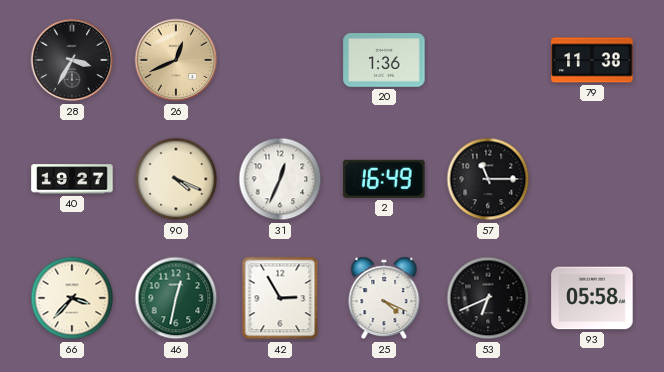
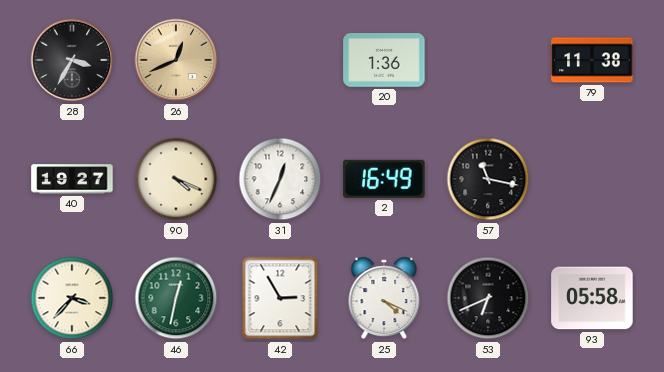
57: 11:15 -> 11:17 (488, 179)
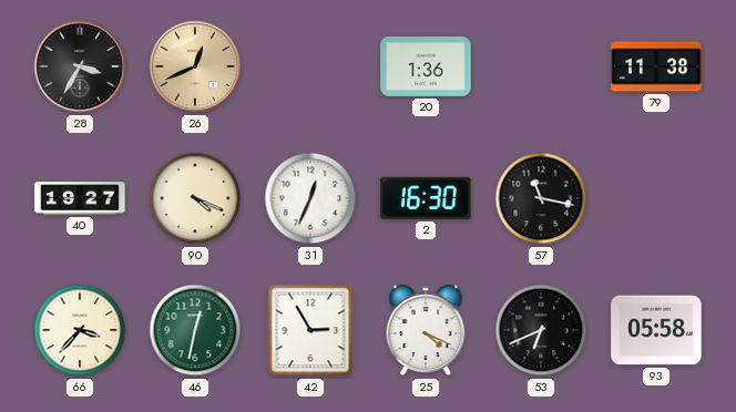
2: 16:49 -> 16:30 (426, 198)
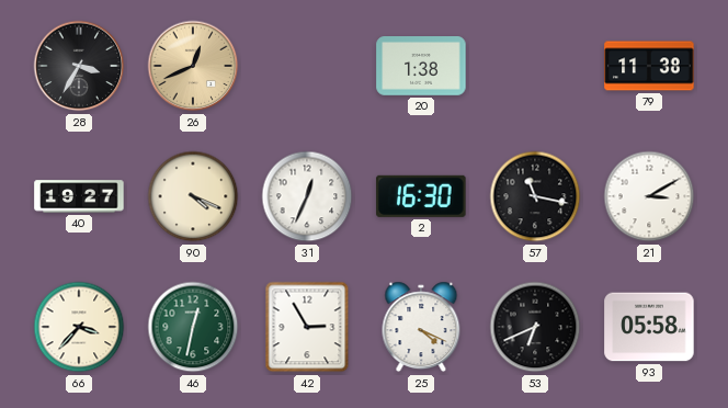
20: 1:36 -> 1:38 (421, 67)
21: none -> 3:10 (649, 196)
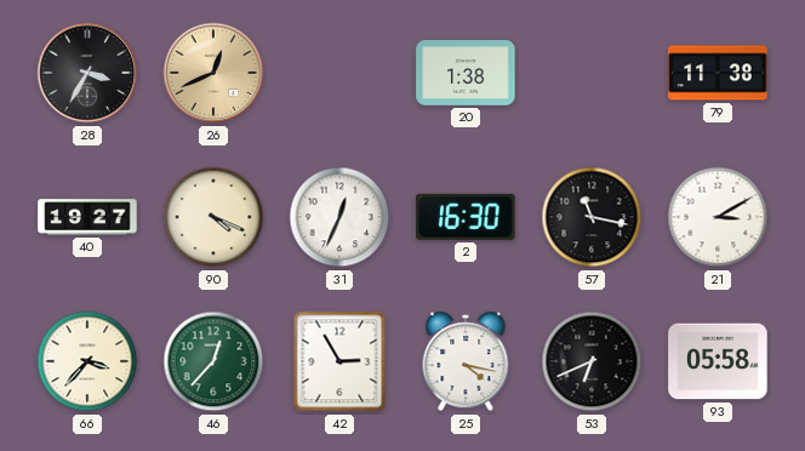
46: 12:32 -> 12:37 (213, 361)
25: 4:19 -> 4:17 (466, 361)
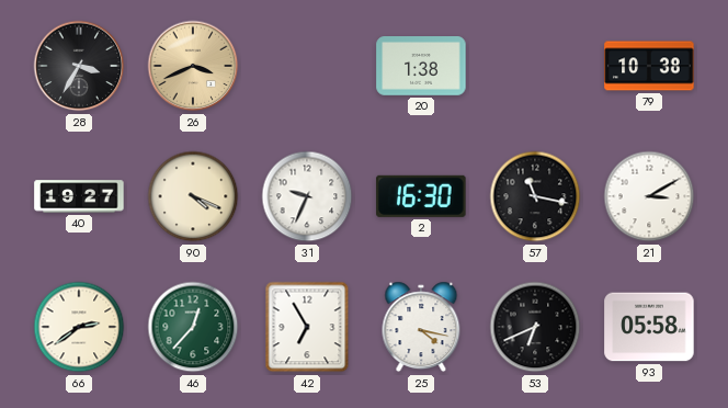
26: 12:41 -> 3:41 (193, 66)
79: 11:38 -> 10:38 (649, 66)
31: 12:34 -> 9:34 (307, 196)
66: 3:37 -> 2:39 (79, 327)
42: 2:55 -> 6:55 (307, 327)
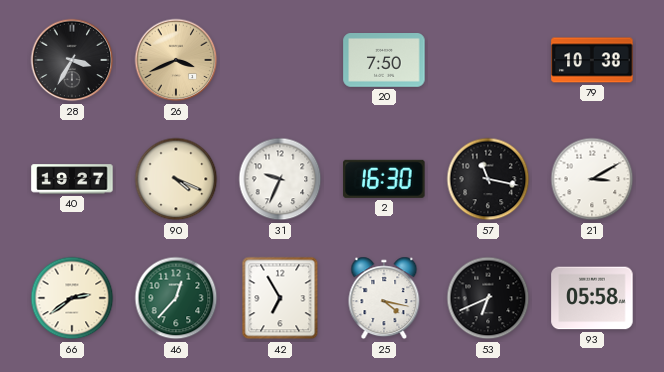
20: 1:38 -> 7:50 (384, 61)
